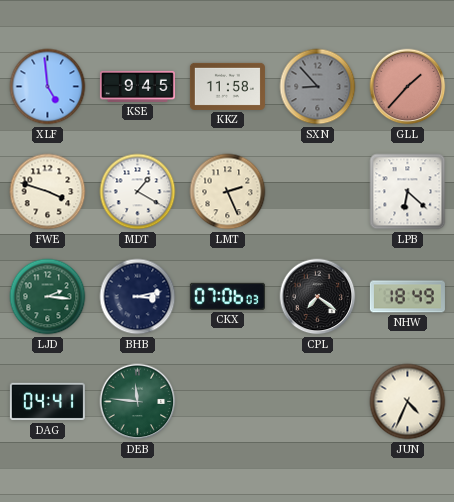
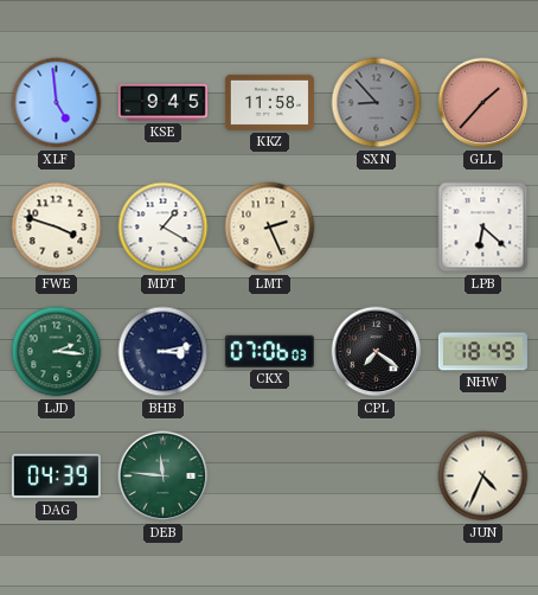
DAG: 04:41 -> 04:39 (56, 476)
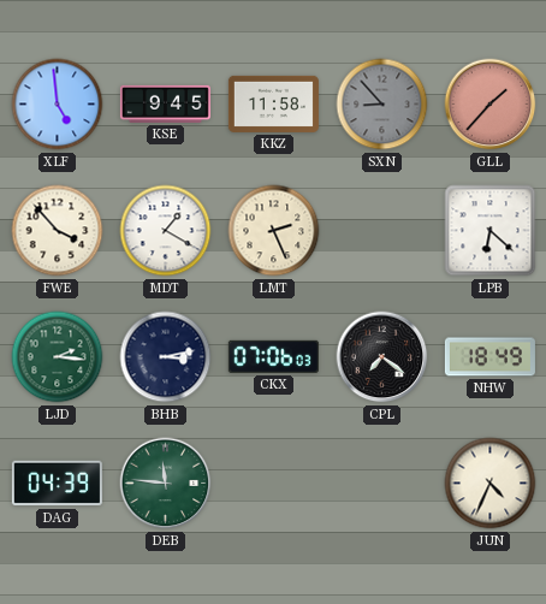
FWE: 3:48 -> 3:53 (58, 231)
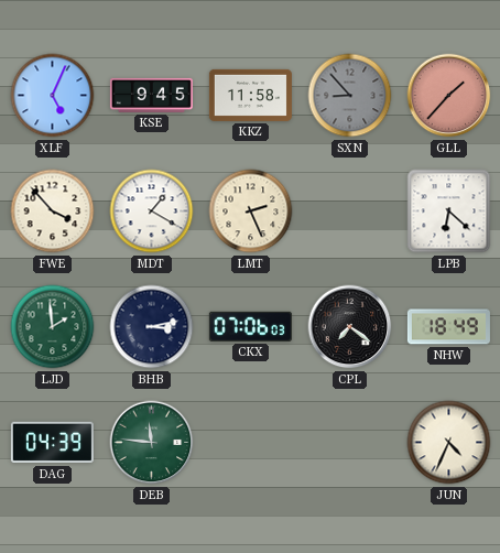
XLF: 4:59 -> 5:04 (53, 96)
LJD: 2:16 -> 1:59 (53, 327)
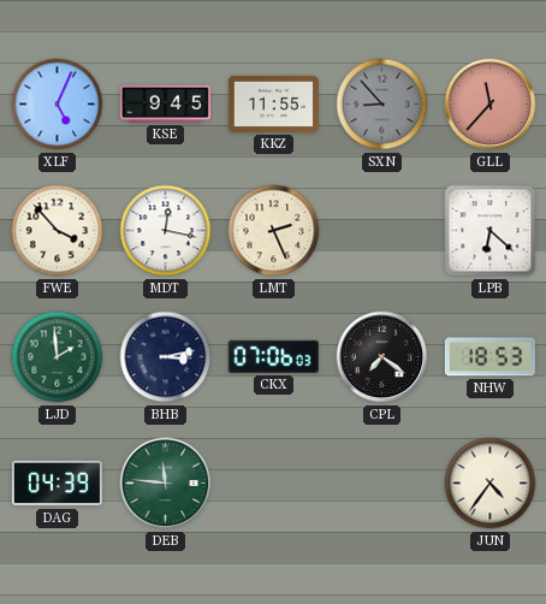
KKZ: 11:58 -> 11:55 (273, 103)
GLL: 1:37 -> 11:37 (491, 105)
MDT: 1:20 -> 12:17 (166, 231)
NHW: 18:49 -> 18:53 (489, 357)
JUN: 4:34 -> 4:36 (491, 484)
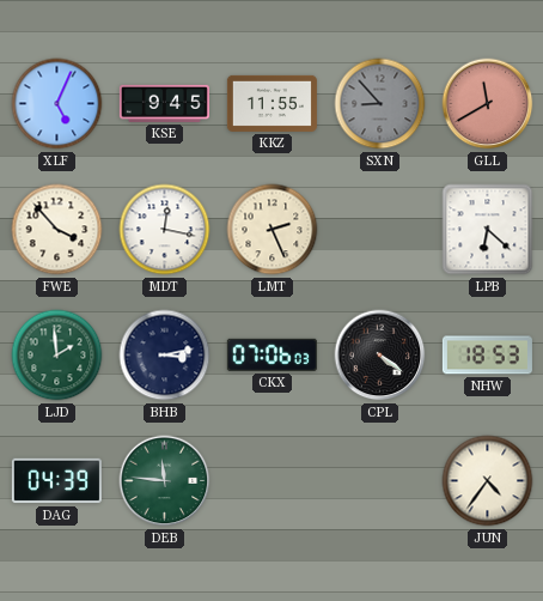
GLL: 11:37 -> 11:40 (488, 104)
CPL: 7:21 -> 4:21 (380, 356)
